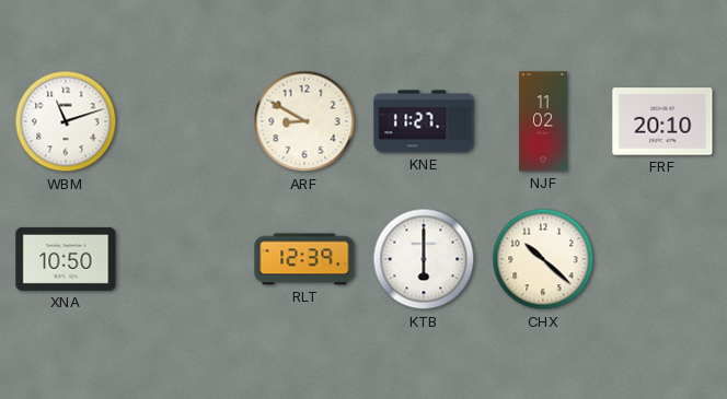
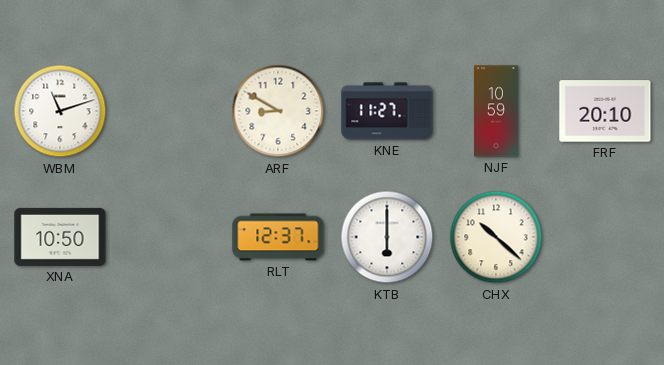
NJF: 11:02 -> 10:59 (497, 111)
RLT: 12:39 -> 12:37 (278, 237)
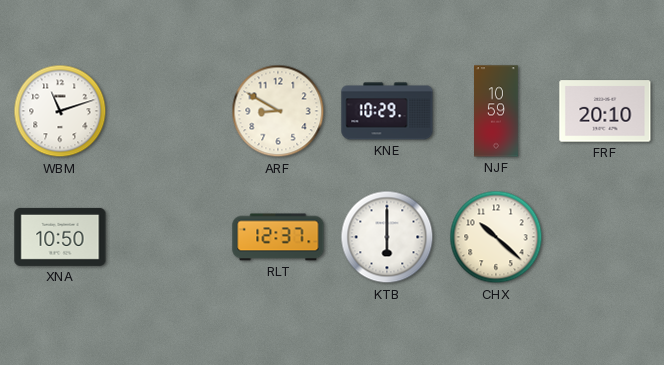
KNE: 11:27 -> 10:29 (387, 111)
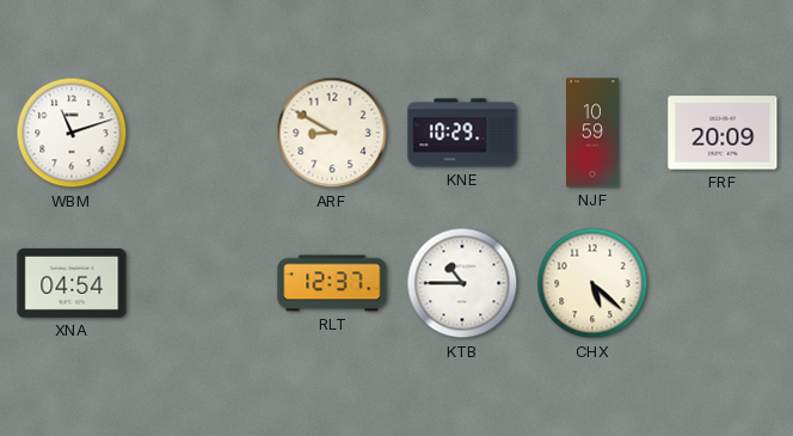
FRF: 20:10 -> 20:09 (723, 133)
XNA: 10:50 -> 04:54 (72, 283)
KTB: 6:00 -> 10:45 (462, 283)
CHX: 10:22 -> 5:22 (592, 283)
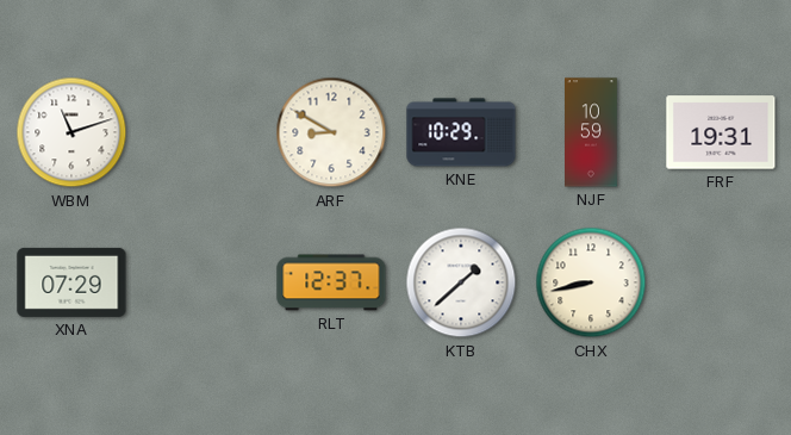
FRF: 20:09 -> 19:31 (721, 132)
XNA: 04:54 -> 07:29 (71, 282)
KTB: 10:45 -> 1:38 (461, 282)
CHX: 5:22 -> 8:43 (591, 282)
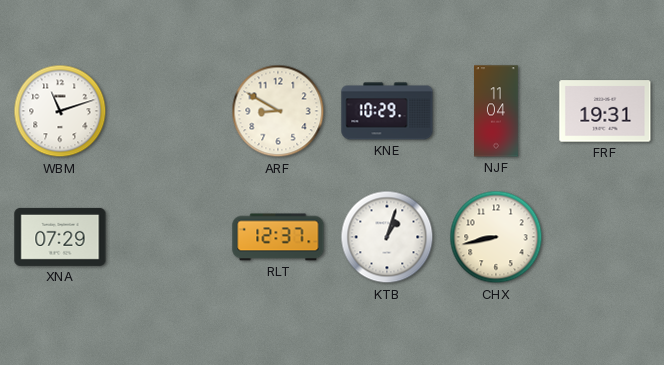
NJF: 10:59 -> 11:04 (497, 111)
KTB: 1:38 -> 1:03 (387, 237)
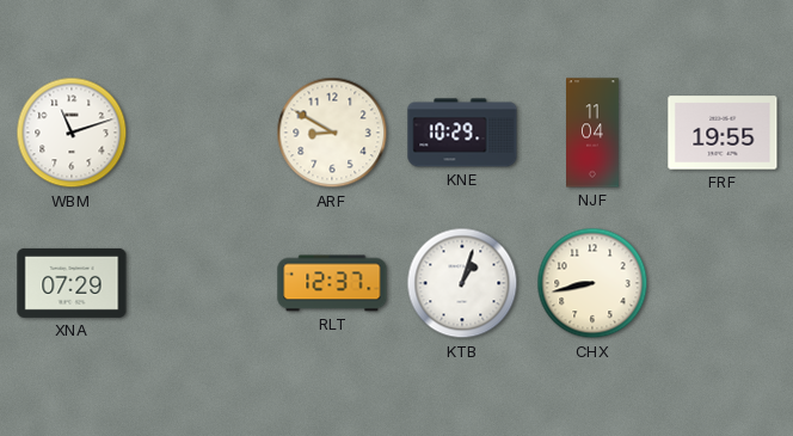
FRF: 19:31 -> 19:55 (723, 133)
